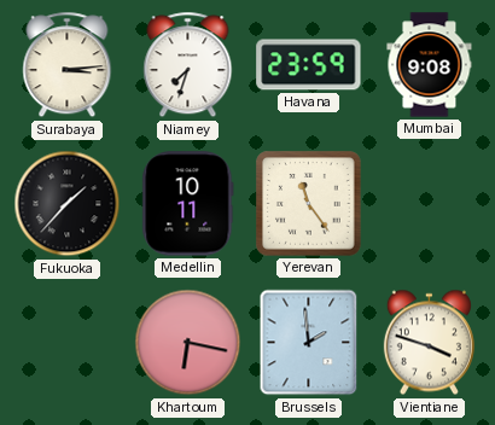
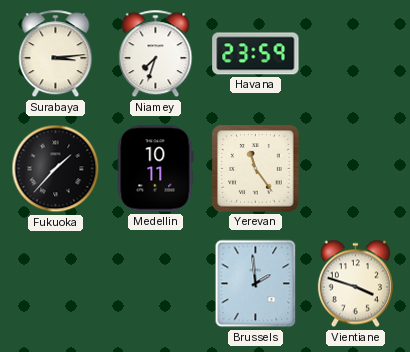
Mumbai: 9:08 -> none (430, 65)
Khartoum: 6:17 -> none (188, 343)
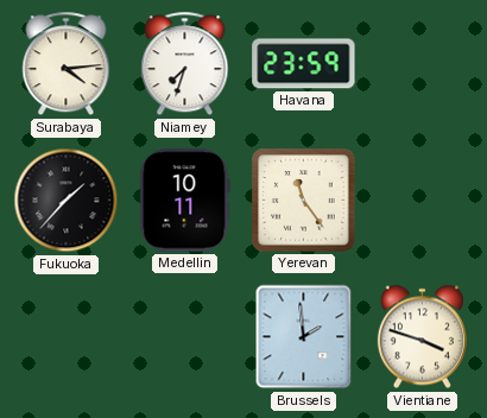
Surabaya: 3:14 -> 4:14 (67, 64)
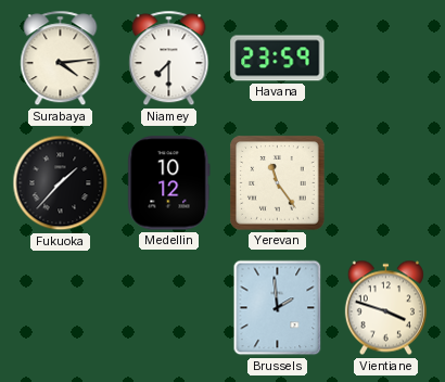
Niamey: 7:33 -> 7:30 (169, 59)
Medellin: 10:11 -> 10:12 (169, 183)
